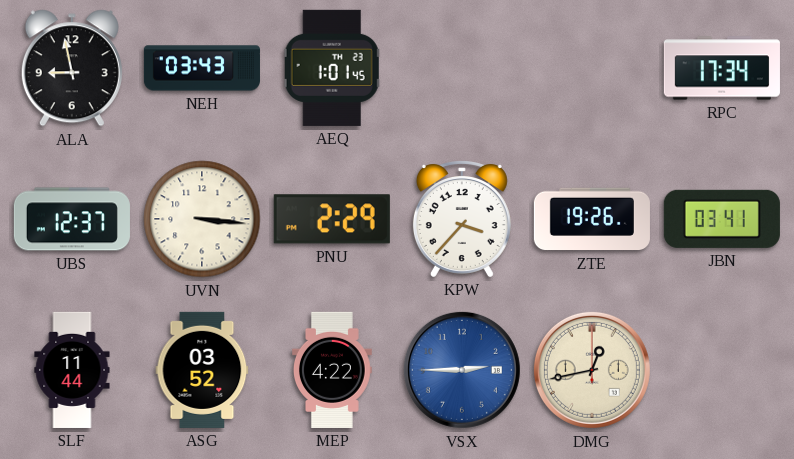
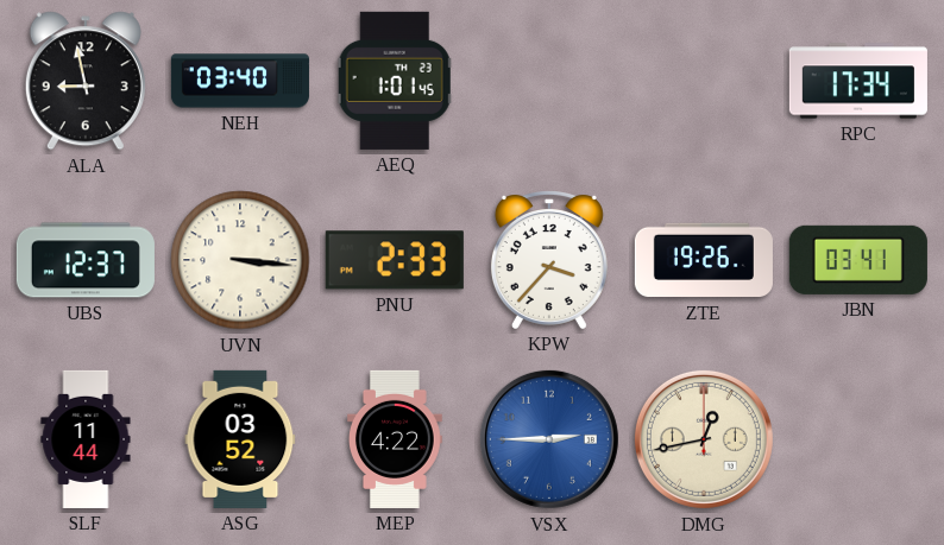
NEH: 03:43 -> 03:40 (240, 81)
PNU: 2:29 -> 2:33 (395, 260)
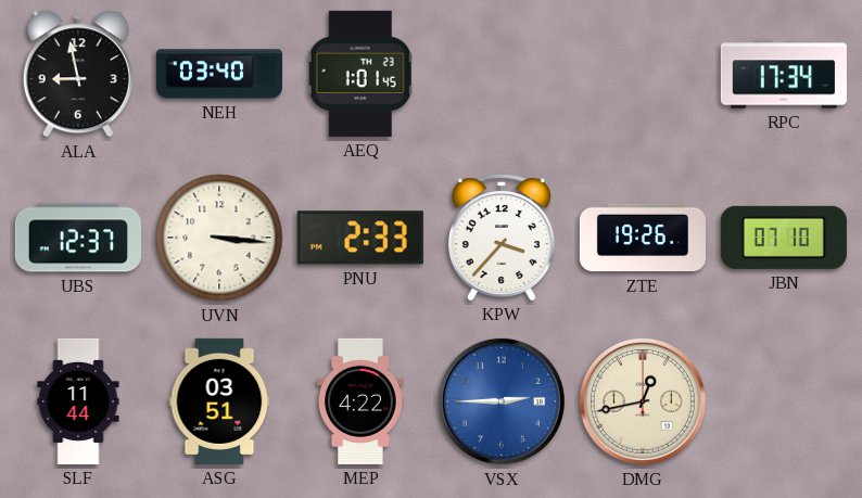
JBN: 03:41 -> 07:10 (784, 238)
ASG: 03:52 -> 03:51 (219, 401)
